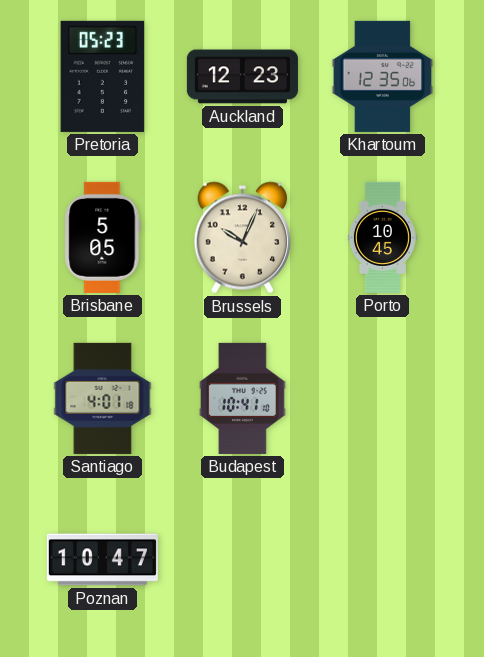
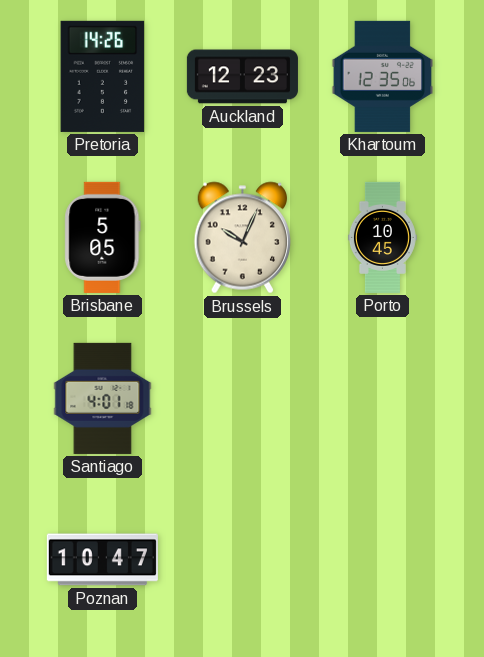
Pretoria: 05:23 -> 14:26 (103, 76)
Budapest: 10:41 -> none (243, 398)
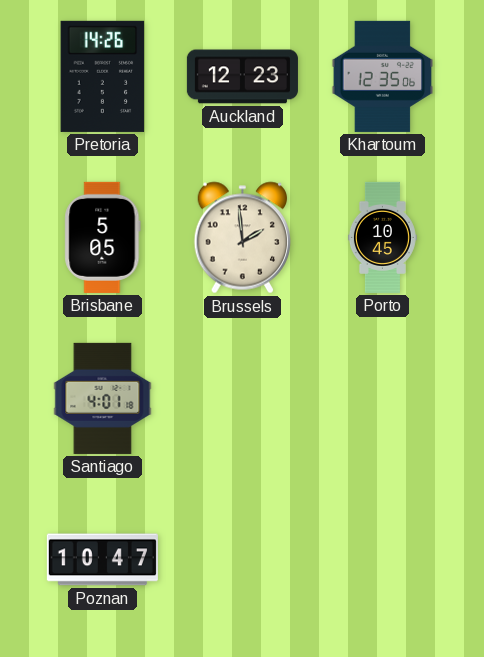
Brussels: 10:04 -> 1:59 (242, 238)
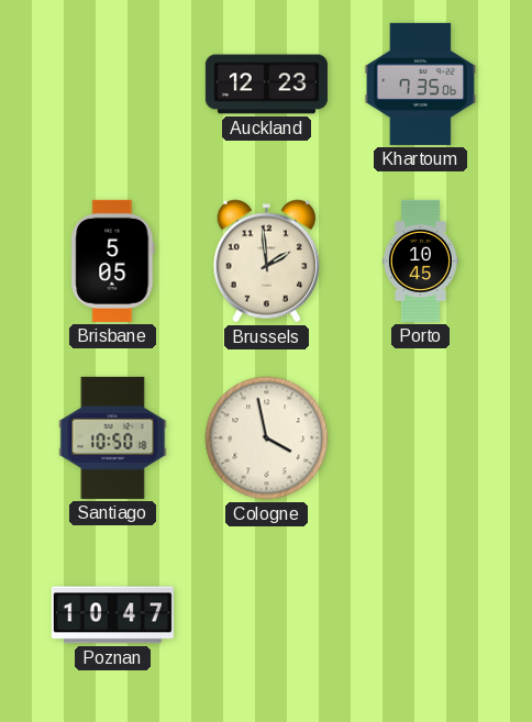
Pretoria: 14:26 -> none (103, 76)
Khartoum: 12:35 -> 7:35 (421, 84)
Santiago: 4:01 -> 10:50 (113, 437)
Cologne: none -> 3:58 (267, 438)
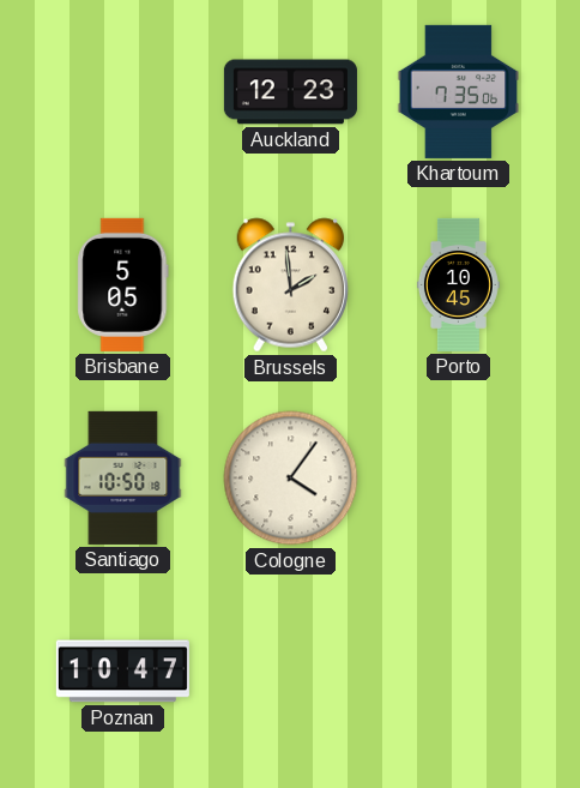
Cologne: 3:58 -> 4:06 (291, 479)
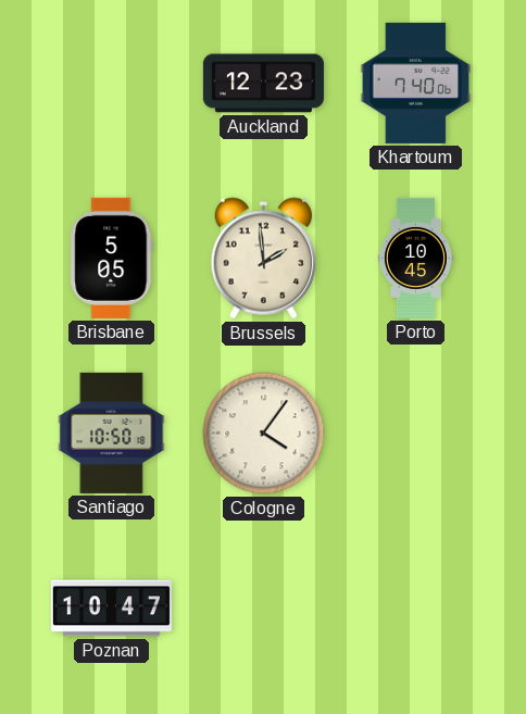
Khartoum: 7:35 -> 7:40 (416, 83)
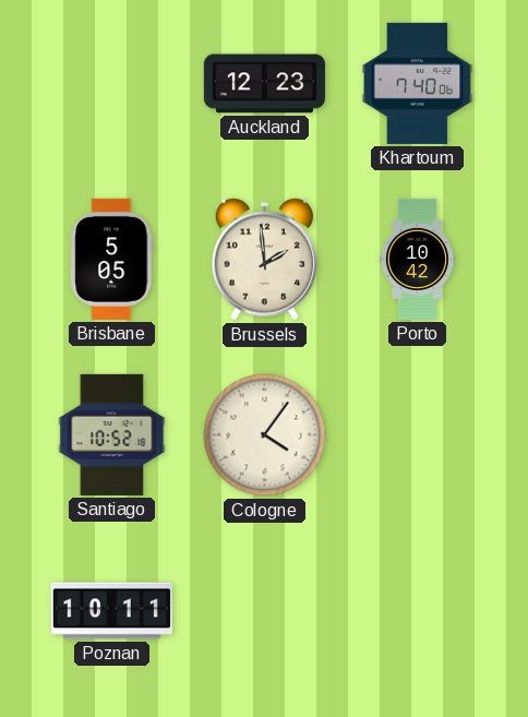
Porto: 10:45 -> 10:42 (417, 259)
Santiago: 10:50 -> 10:52 (112, 434)
Poznan: 10:47 -> 10:11 (111, 611)
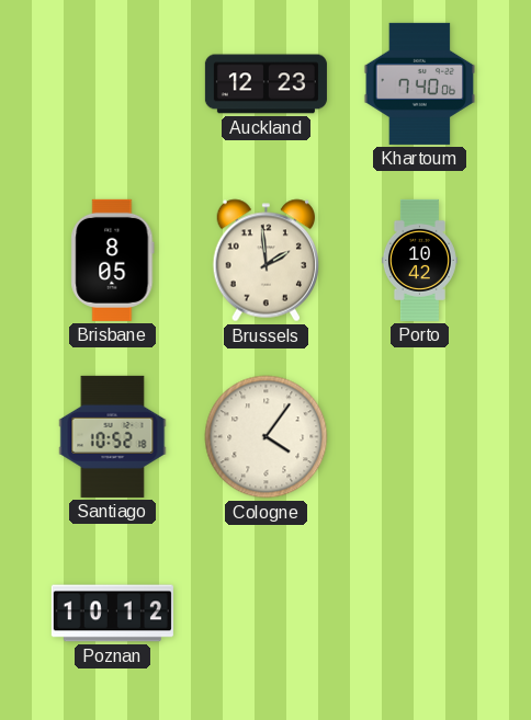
Brisbane: 5:05 -> 8:05 (113, 260)
Poznan: 10:11 -> 10:12 (112, 614)
